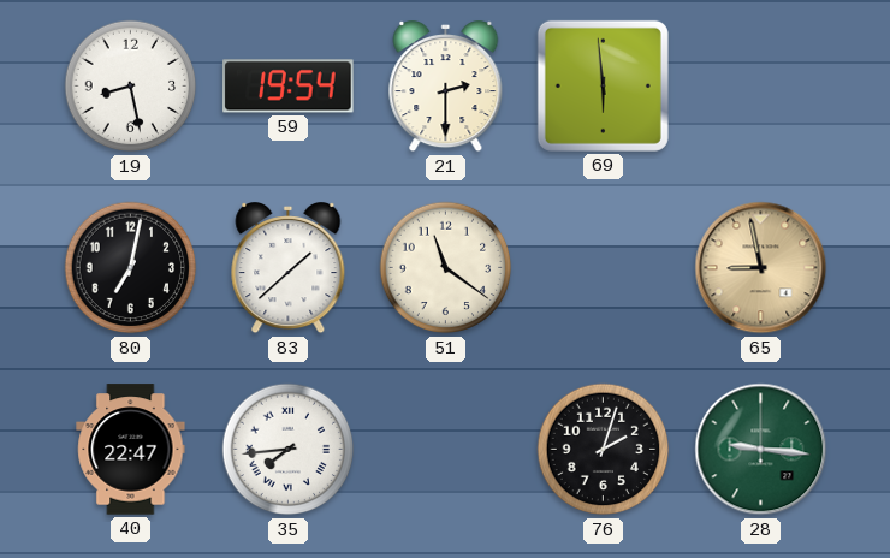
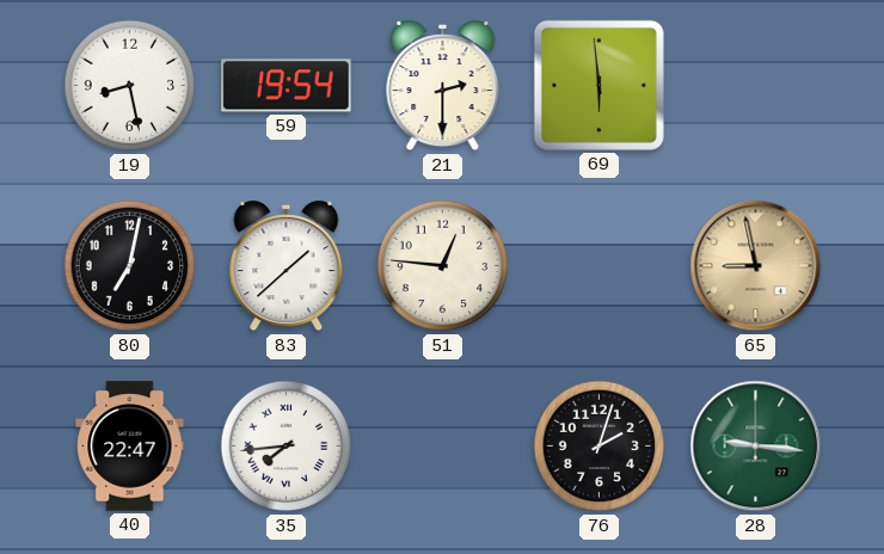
51: 11:21 -> 12:46 (443, 266)
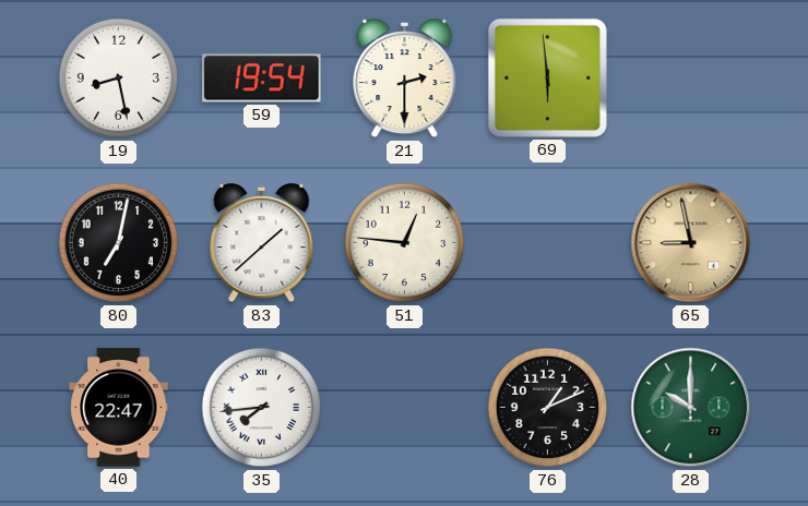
76: 2:03 -> 1:11 (548, 408)
28: 9:16 -> 10:00 (691, 408)
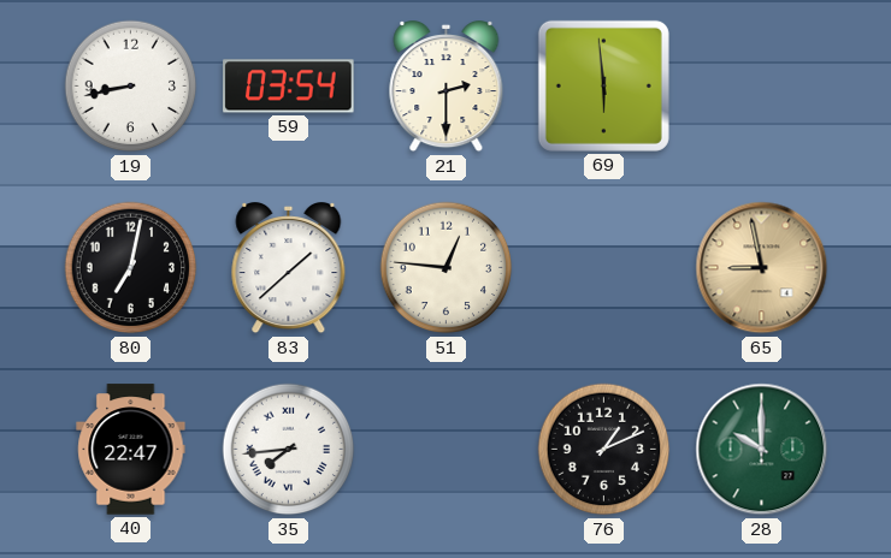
19: 8:28 -> 8:43 (131, 87)
59: 19:54 -> 03:54 (289, 87)
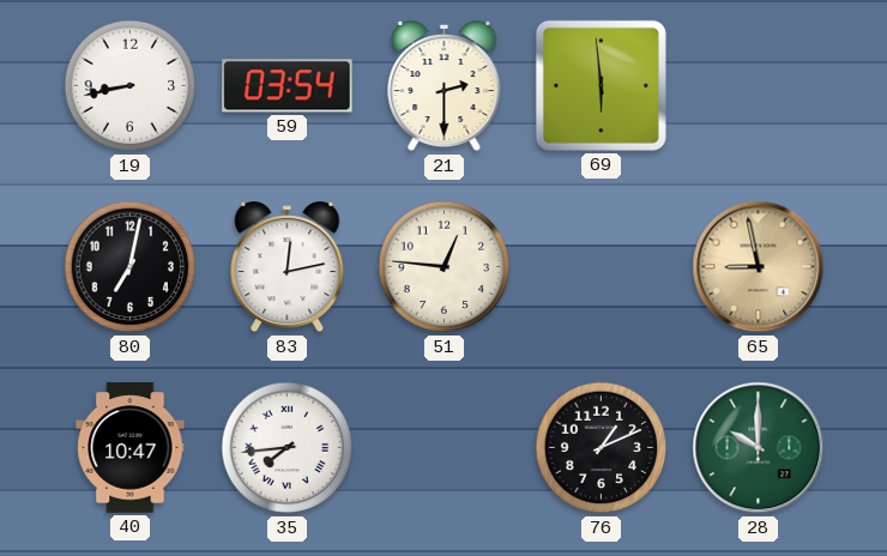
83: 1:38 -> 12:13 (288, 268)
40: 22:47 -> 10:47 (131, 448)
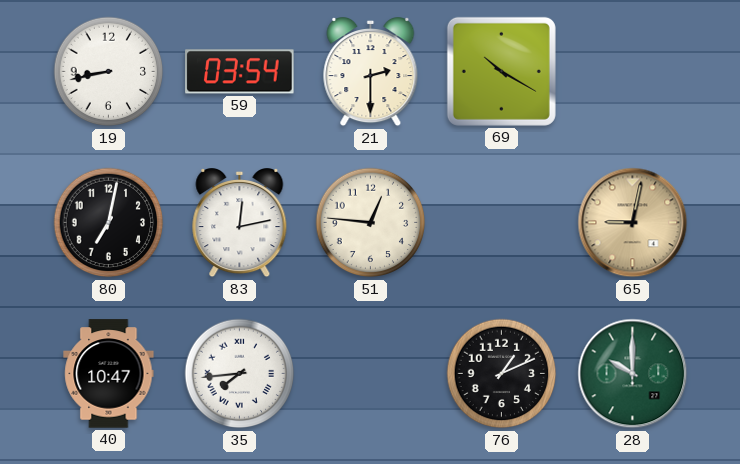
69: 5:59 -> 10:20 (501, 71)
65: 8:58 -> 9:02 (633, 223)
